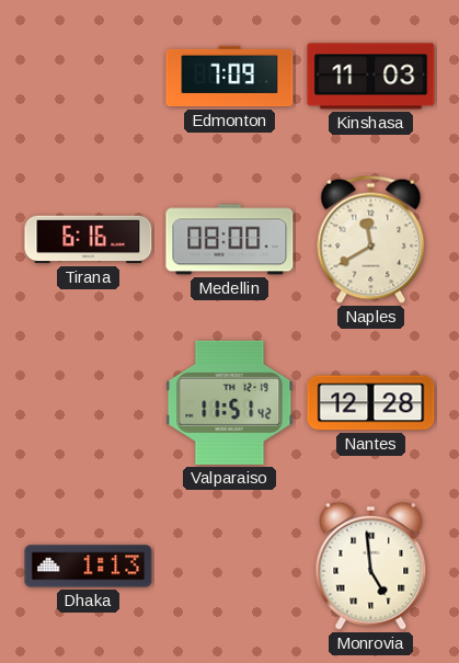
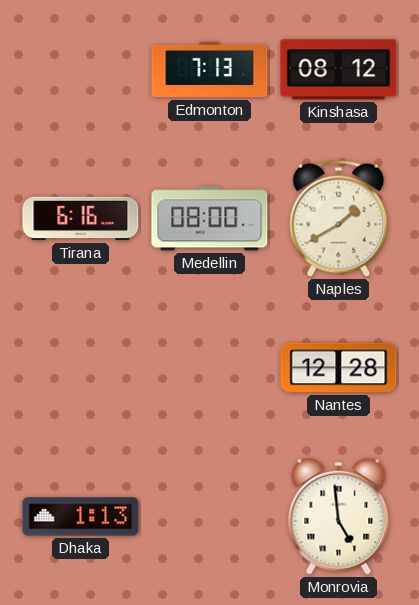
Edmonton: 7:09 -> 7:13 (210, 70)
Kinshasa: 11:03 -> 08:12 (339, 70)
Naples: 11:40 -> 1:40 (339, 218)
Valparaiso: 11:51 -> none (230, 402)
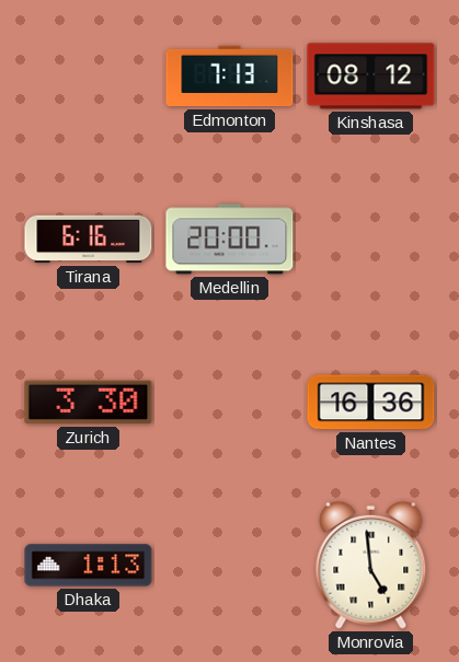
Medellin: 08:00 -> 20:00 (230, 240)
Naples: 1:40 -> none (339, 218)
Zurich: none -> 3:30 (89, 403)
Nantes: 12:28 -> 16:36 (371, 403)
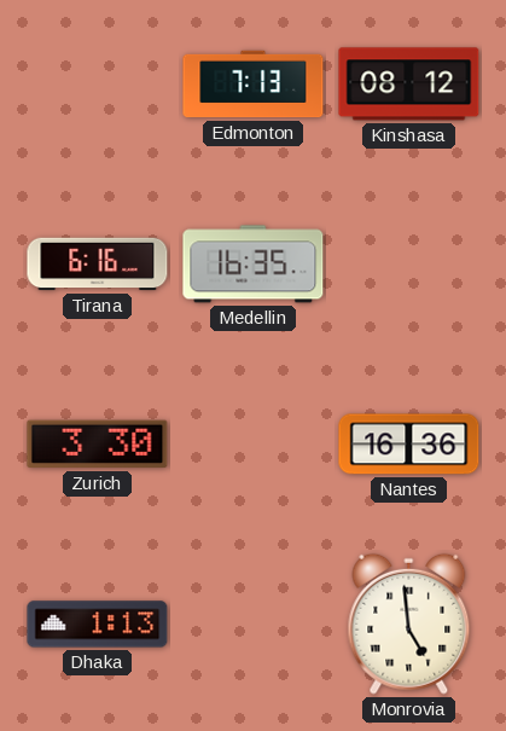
Medellin: 20:00 -> 16:35 (254, 265)
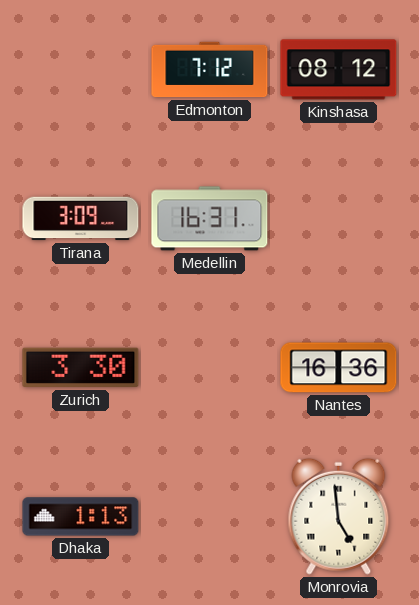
Edmonton: 7:13 -> 7:12 (210, 70)
Tirana: 6:16 -> 3:09 (81, 219)
Medellin: 16:35 -> 16:31 (210, 219)
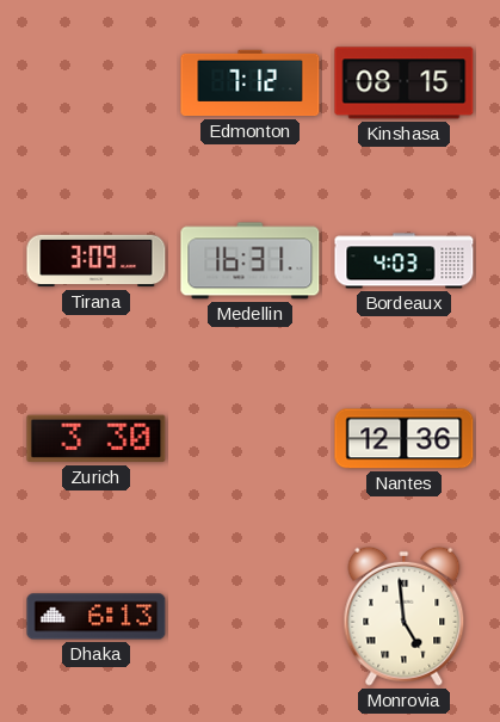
Kinshasa: 08:12 -> 08:15 (405, 84)
Bordeaux: none -> 4:03 (405, 261)
Nantes: 16:36 -> 12:36 (405, 439)
Dhaka: 1:13 -> 6:13 (97, 617)
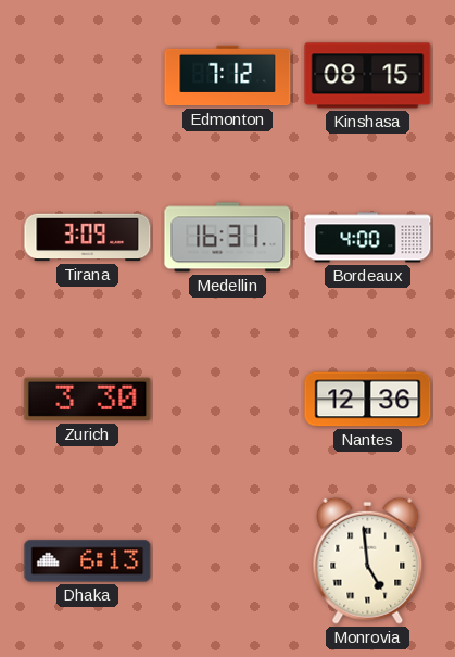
Bordeaux: 4:03 -> 4:00 (368, 238)
